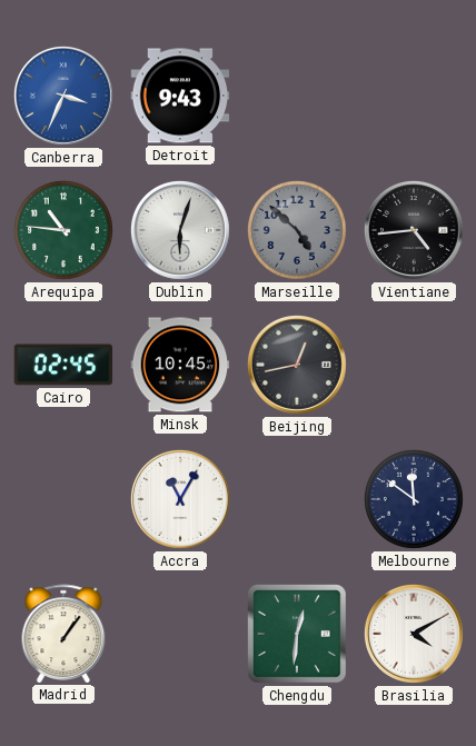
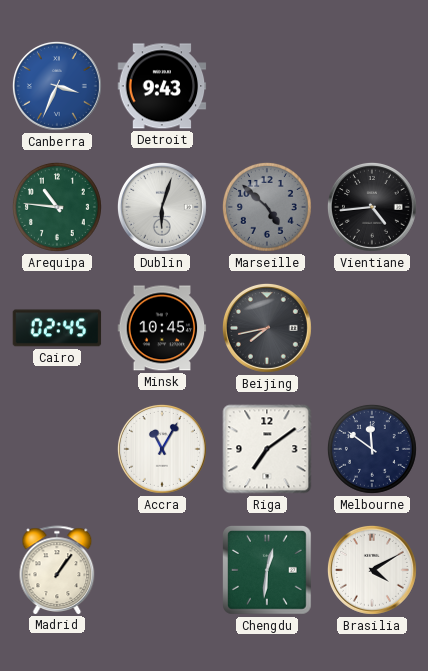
Beijing: 12:43 -> 7:43 (267, 328)
Riga: none -> 7:09 (267, 449)
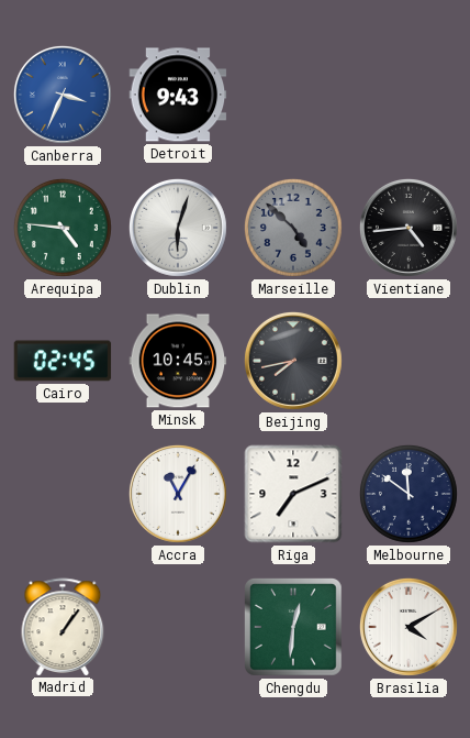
Arequipa: 10:46 -> 4:46 (63, 228)
Riga: 7:09 -> 7:11 (293, 494)
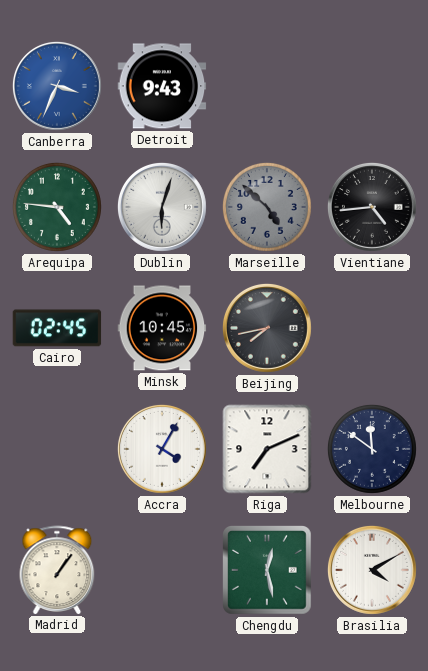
Accra: 11:05 -> 4:05 (162, 449)
Chengdu: 12:31 -> 12:28 (268, 571)
